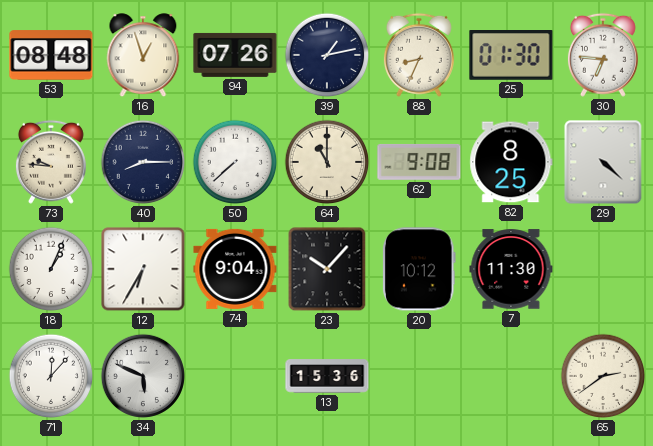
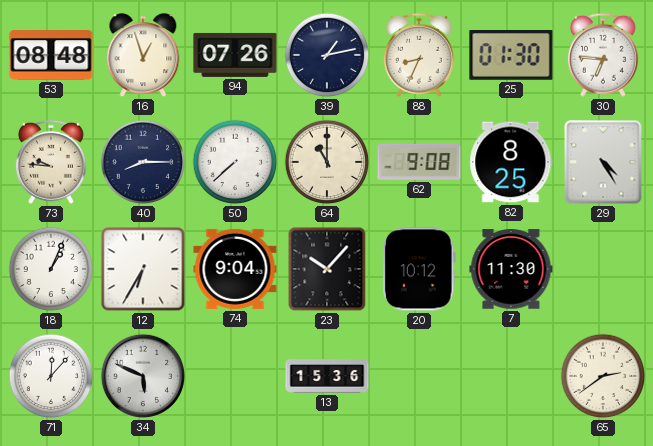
29: 4:22 -> 4:25 (603, 162)
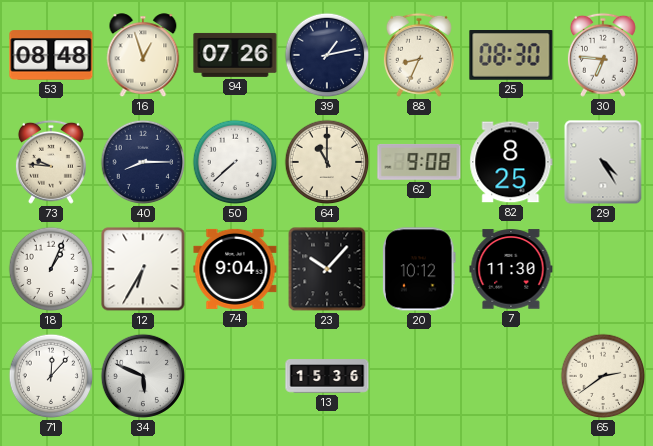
25: 01:30 -> 08:30 (511, 56)
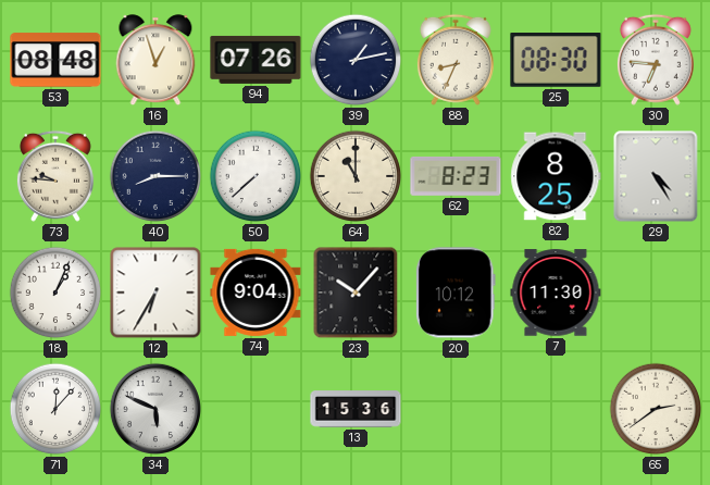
62: 9:08 -> 8:23 (456, 176)
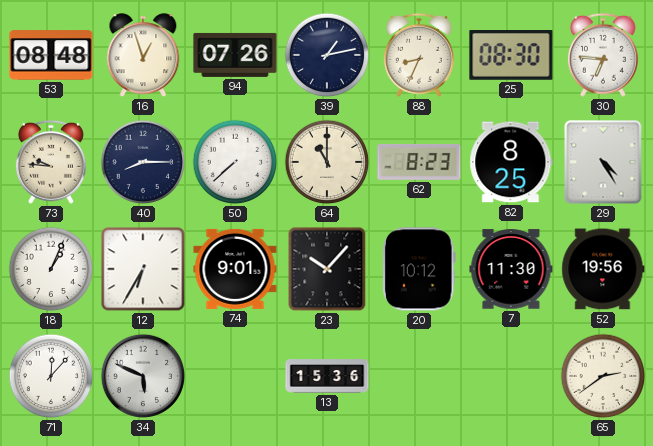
74: 9:04 -> 9:01 (235, 269)
52: none -> 19:56 (603, 269)
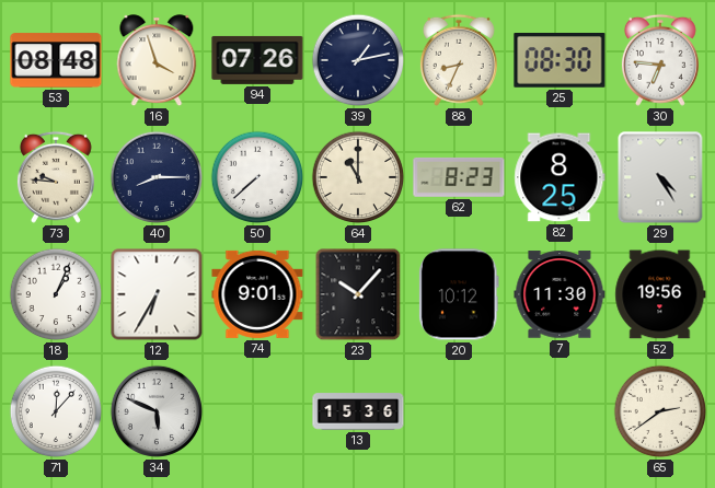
16: 12:57 -> 3:57 (157, 61)
